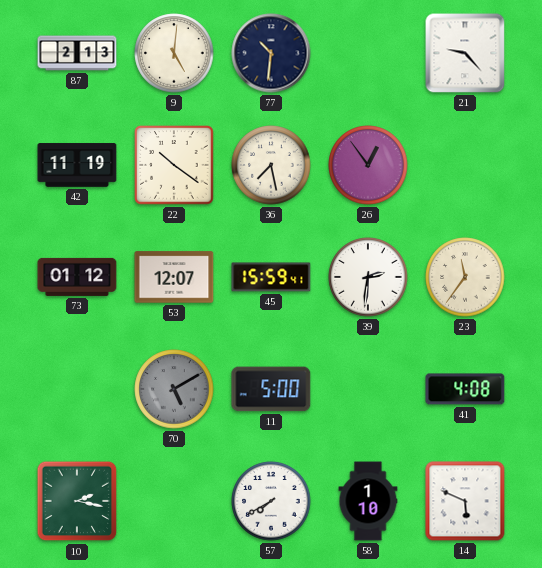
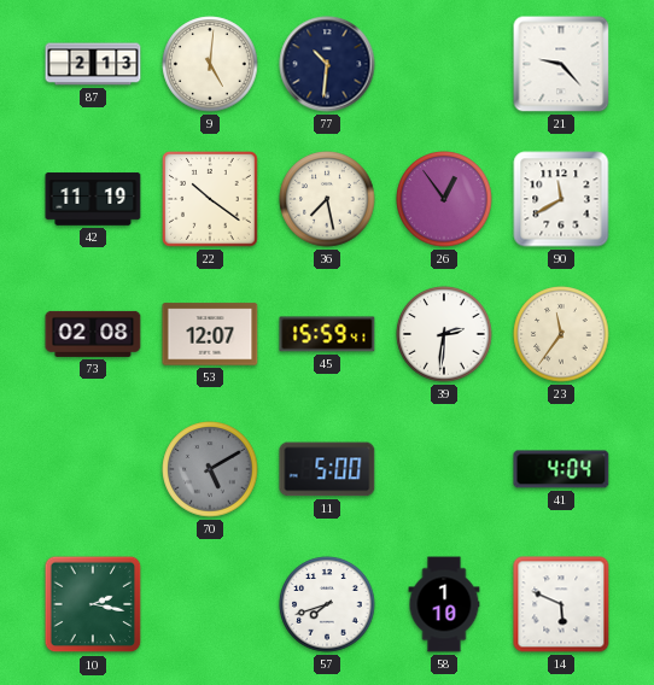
90: none -> 11:40 (561, 199)
73: 01:12 -> 02:08 (93, 334)
41: 4:08 -> 4:04 (561, 469)
57: 7:40 -> 7:42 (327, 604)
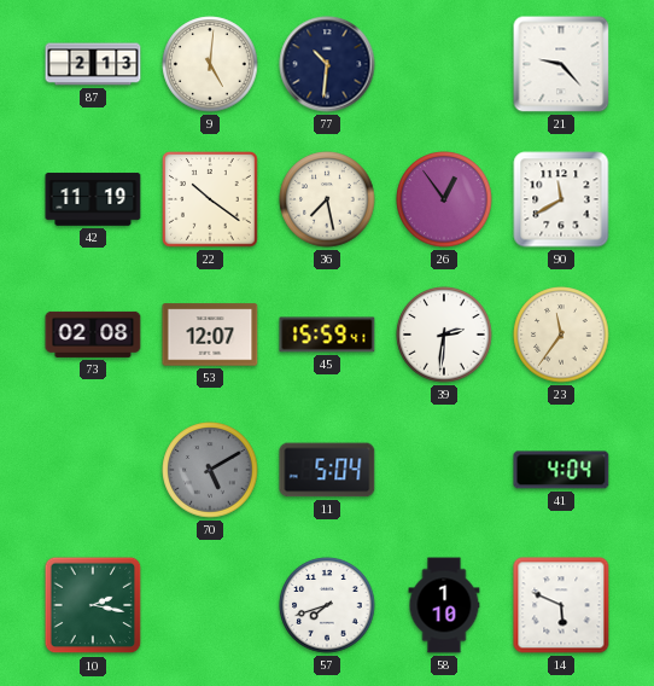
11: 5:00 -> 5:04 (327, 470)
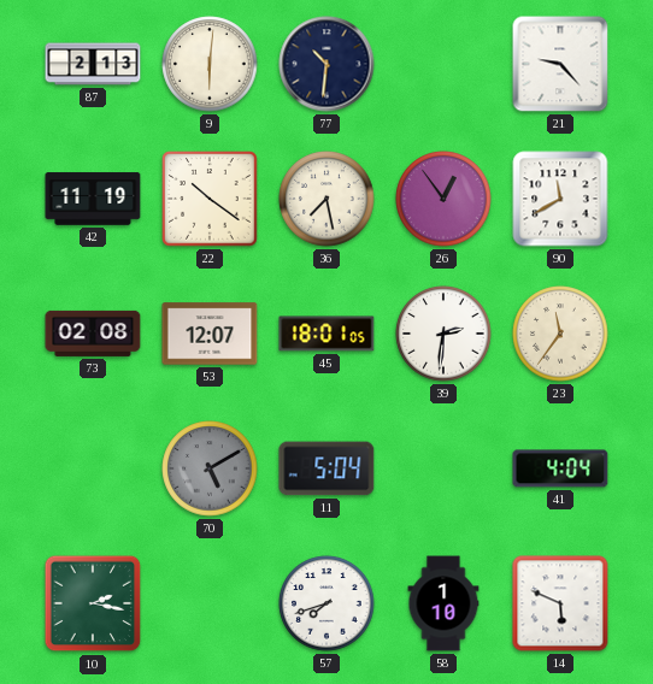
9: 5:01 -> 6:01 (210, 64)
45: 15:59 -> 18:01 (326, 334)
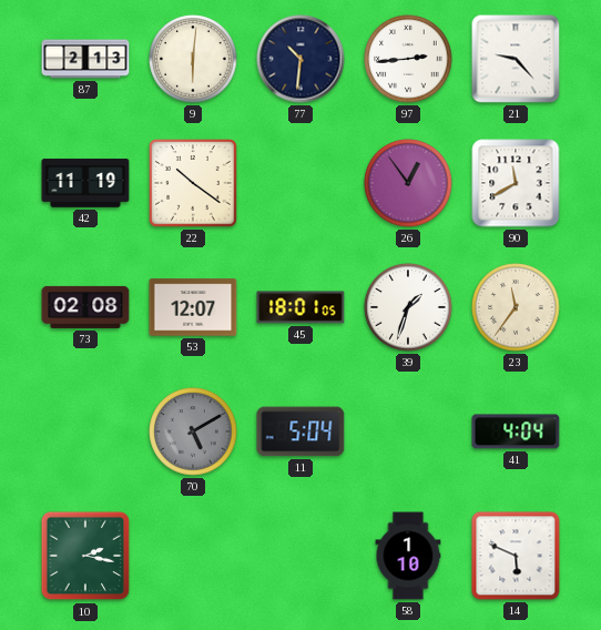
97: none -> 2:44 (408, 59)
36: 7:28 -> none (326, 199)
39: 2:31 -> 1:33 (408, 307)
57: 7:42 -> none (326, 603)
